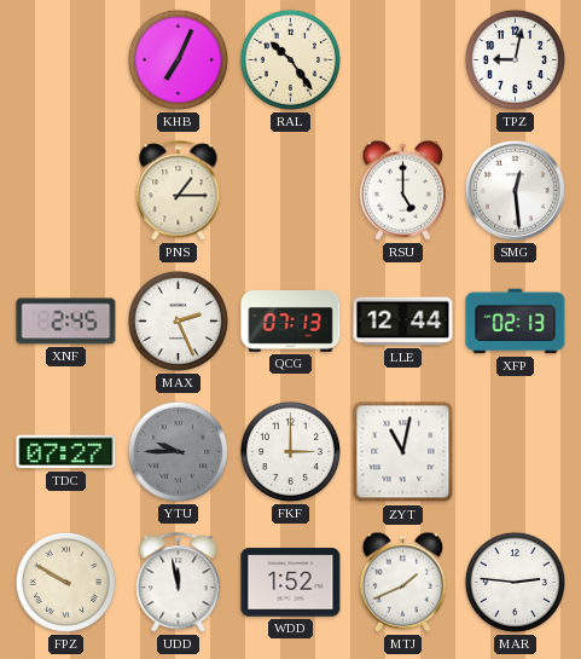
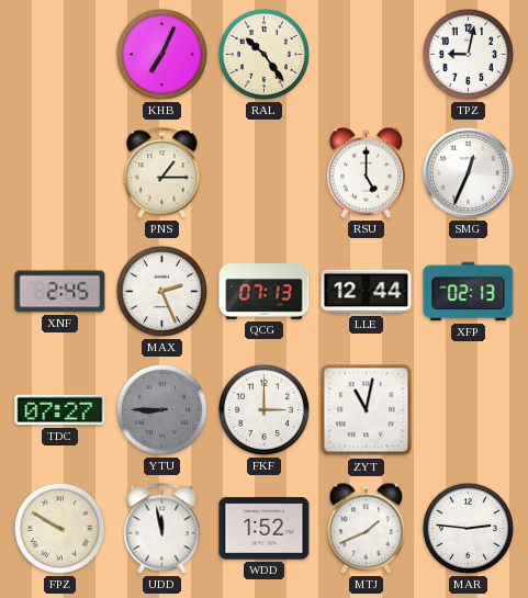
SMG: 12:29 -> 12:34 (468, 172)
YTU: 9:45 -> 8:45 (161, 409)
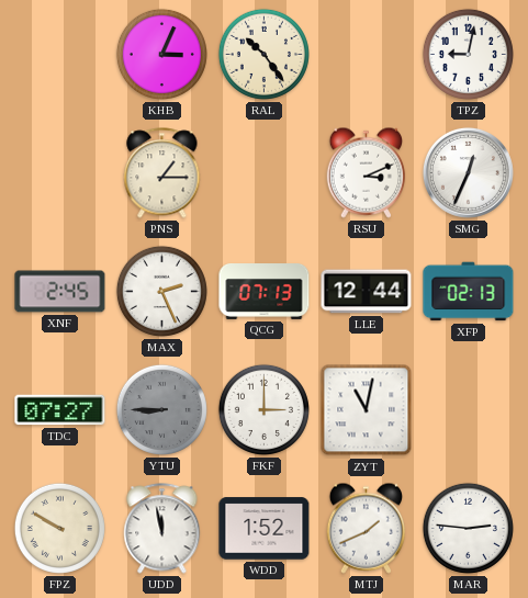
KHB: 7:04 -> 3:04 (161, 54)
RSU: 5:00 -> 3:11 (366, 172)
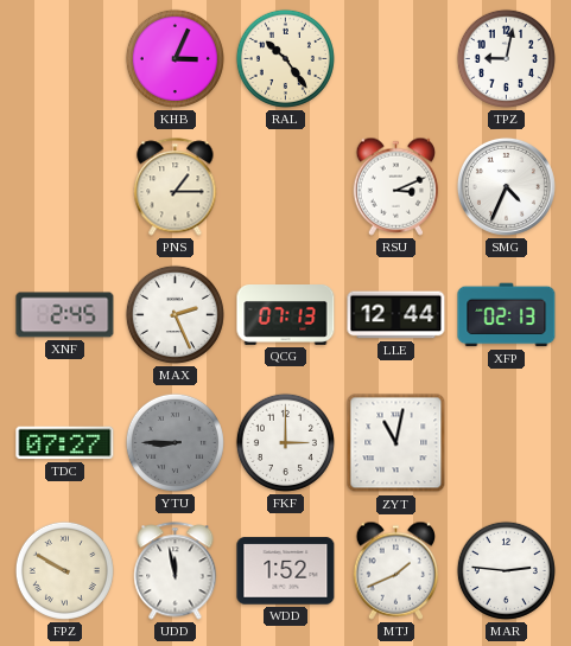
SMG: 12:34 -> 4:34 (506, 186)
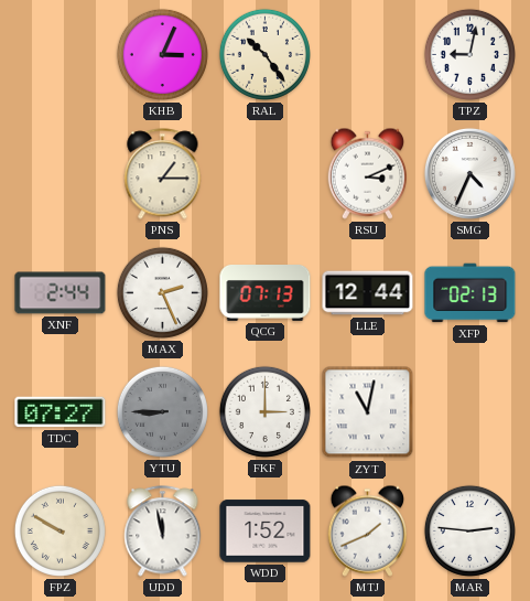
XNF: 2:45 -> 2:44 (61, 293)
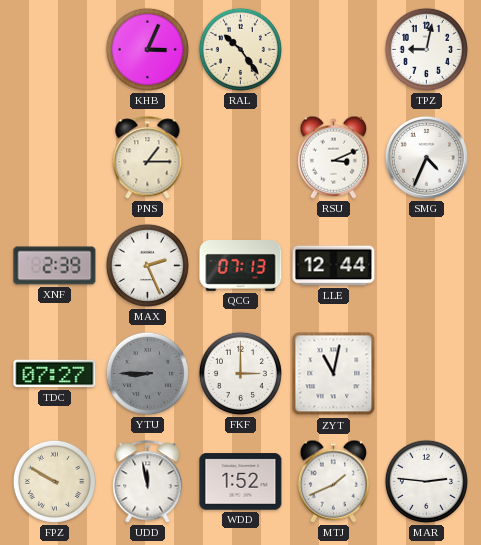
XNF: 2:44 -> 2:39 (55, 266)
XFP: 02:13 -> none (470, 293)
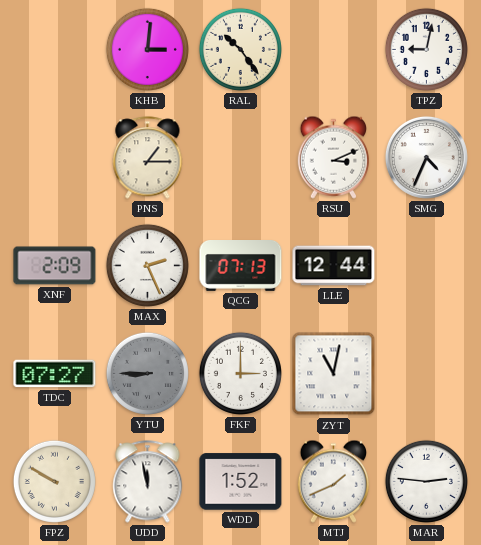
KHB: 3:04 -> 3:01 (147, 49)
XNF: 2:39 -> 2:09 (55, 266)
